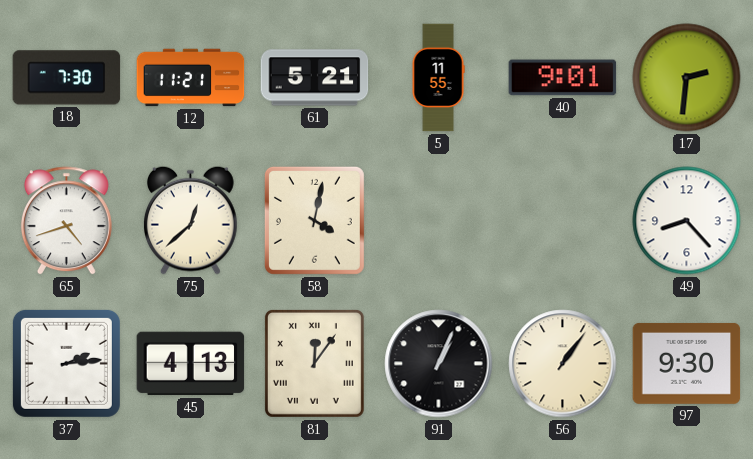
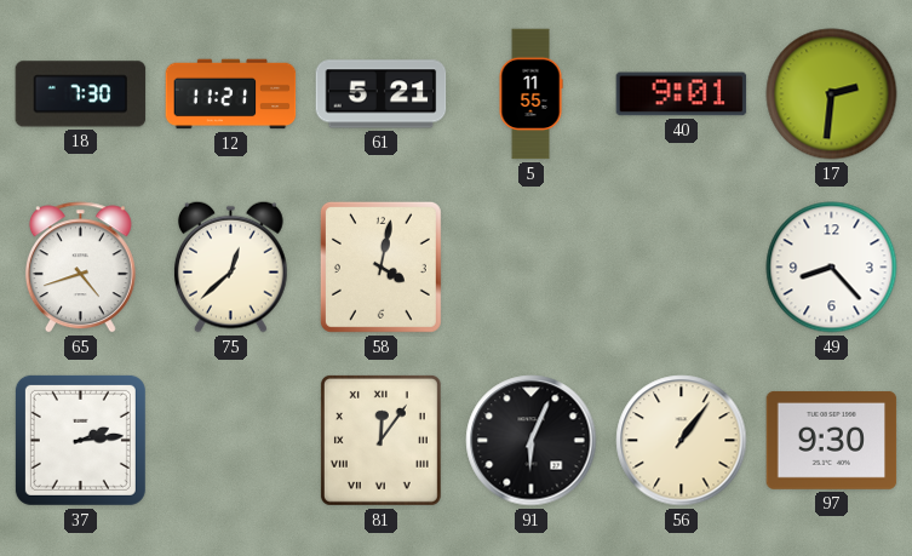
45: 4:13 -> none (191, 364)
91: 1:04 -> 6:04 (532, 441)
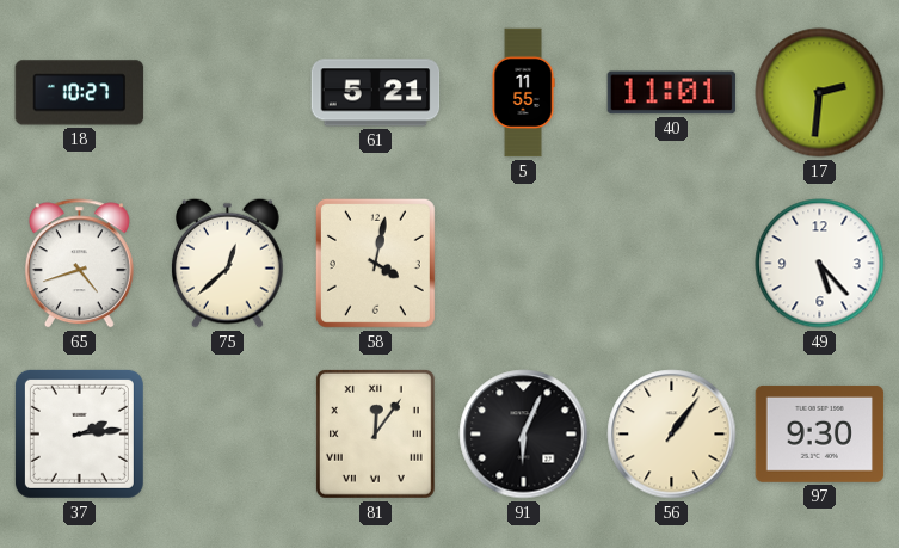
18: 7:30 -> 10:27 (80, 93)
12: 11:21 -> none (231, 94)
40: 9:01 -> 11:01 (672, 93)
49: 8:23 -> 5:23 (820, 264)
